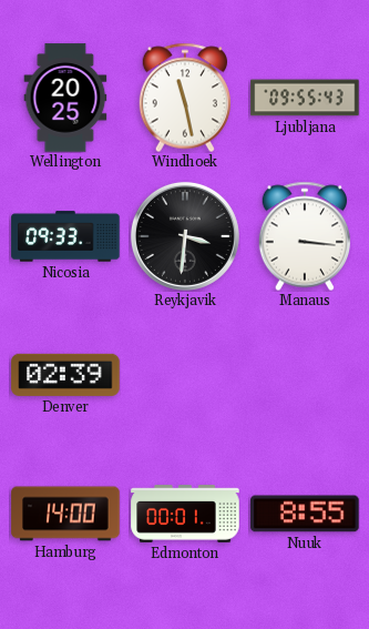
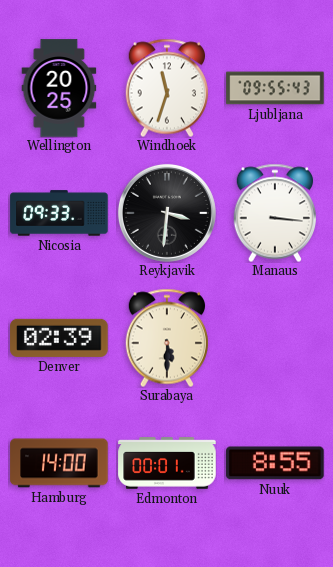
Windhoek: 11:28 -> 11:33 (166, 88)
Surabaya: none -> 5:30 (166, 338)
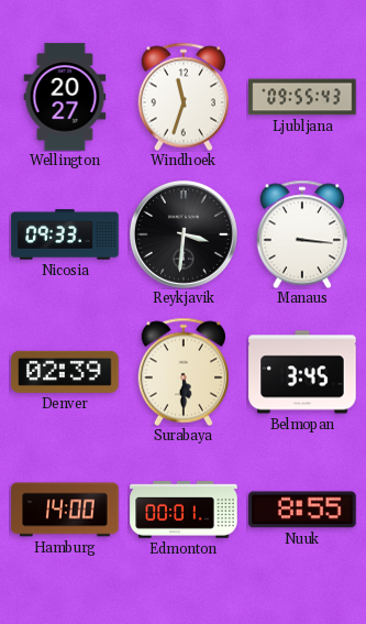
Wellington: 20:25 -> 20:27 (65, 97)
Belmopan: none -> 3:45 (302, 372)
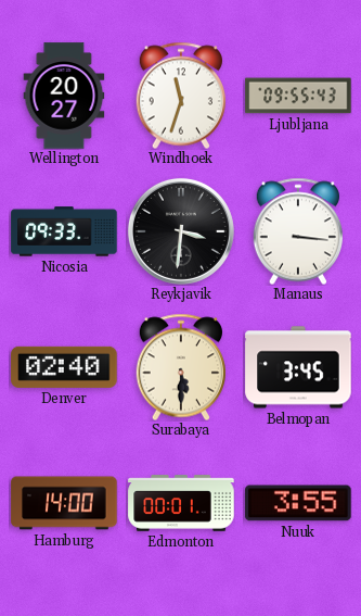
Denver: 02:39 -> 02:40 (64, 367)
Nuuk: 8:55 -> 3:55 (298, 503)
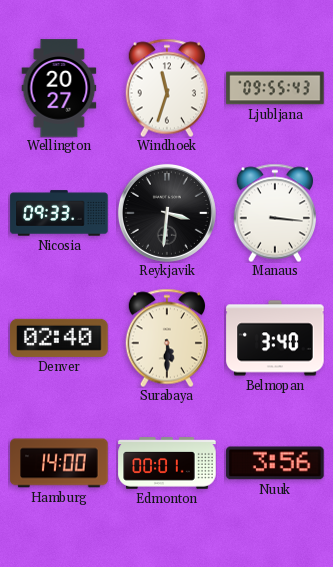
Belmopan: 3:45 -> 3:40 (275, 338)
Nuuk: 3:55 -> 3:56 (275, 463)
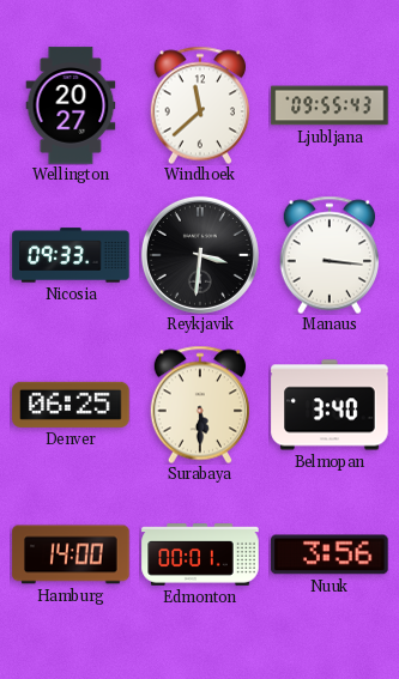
Windhoek: 11:33 -> 11:38 (199, 105)
Denver: 02:40 -> 06:25 (71, 405)
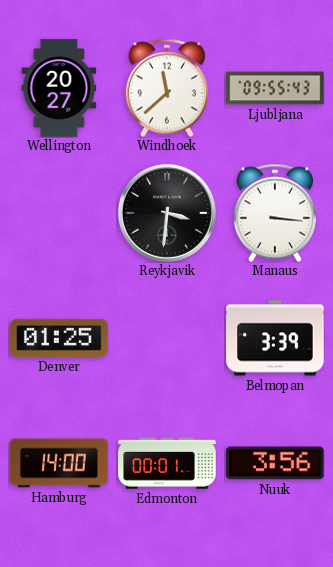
Nicosia: 09:33 -> none (71, 255)
Denver: 06:25 -> 01:25 (59, 338)
Surabaya: 5:30 -> none (199, 405)
Belmopan: 3:40 -> 3:39 (275, 338)
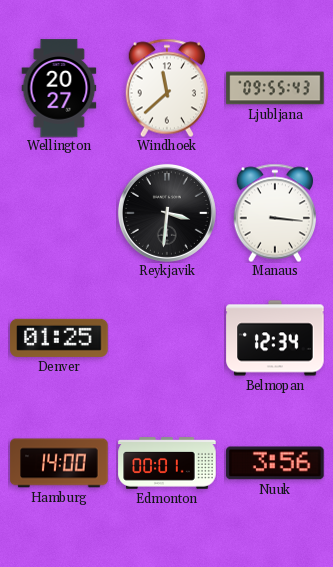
Belmopan: 3:39 -> 12:34 (275, 338)
